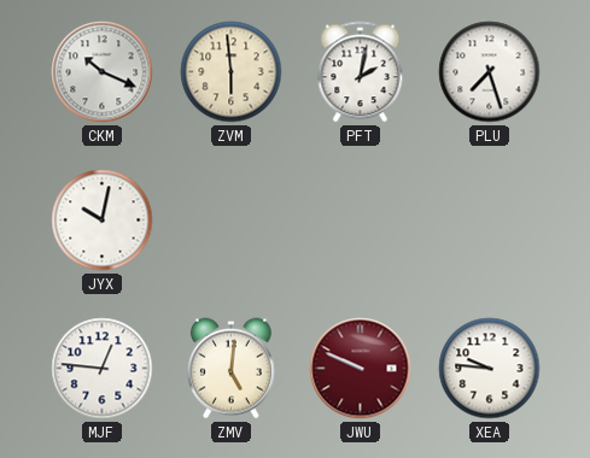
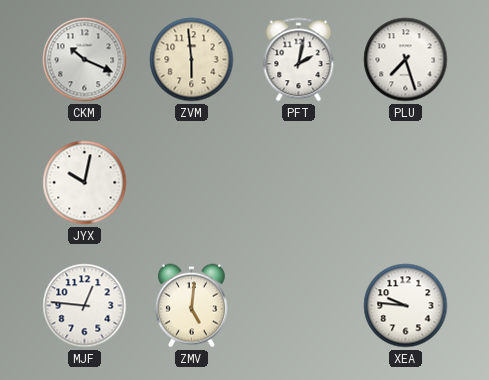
JWU: 9:49 -> none (361, 369)
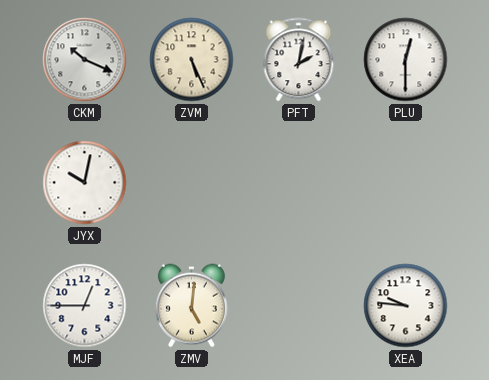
ZVM: 5:59 -> 5:26 (192, 60)
PLU: 7:27 -> 12:30 (406, 60)
MJF: 12:46 -> 12:45 (85, 306)
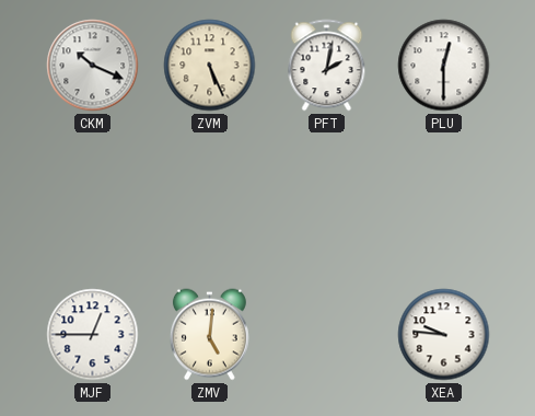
JYX: 10:02 -> none (85, 183)
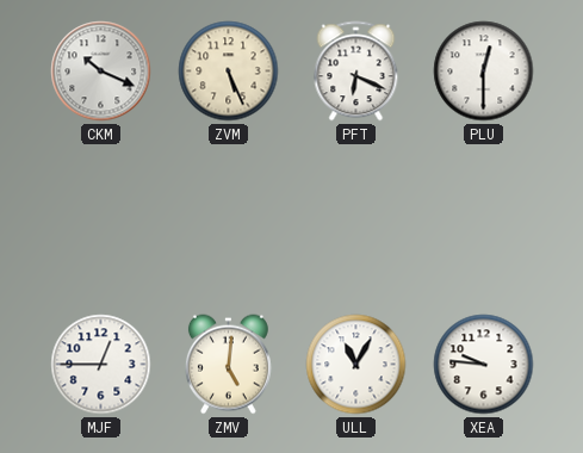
PFT: 2:02 -> 6:19 (356, 72)
ULL: none -> 11:05 (356, 365)
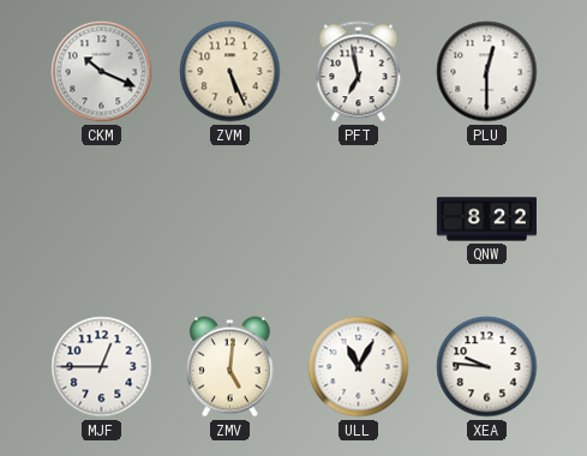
PFT: 6:19 -> 6:58 (359, 72)
QNW: none -> 8:22 (486, 220)
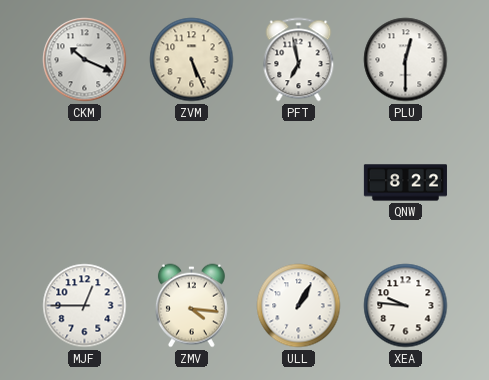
ZMV: 5:01 -> 4:16 (191, 306)
ULL: 11:05 -> 1:05 (299, 306)
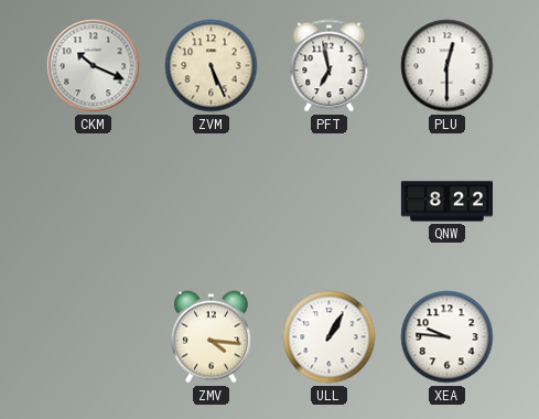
MJF: 12:45 -> none (85, 306)
